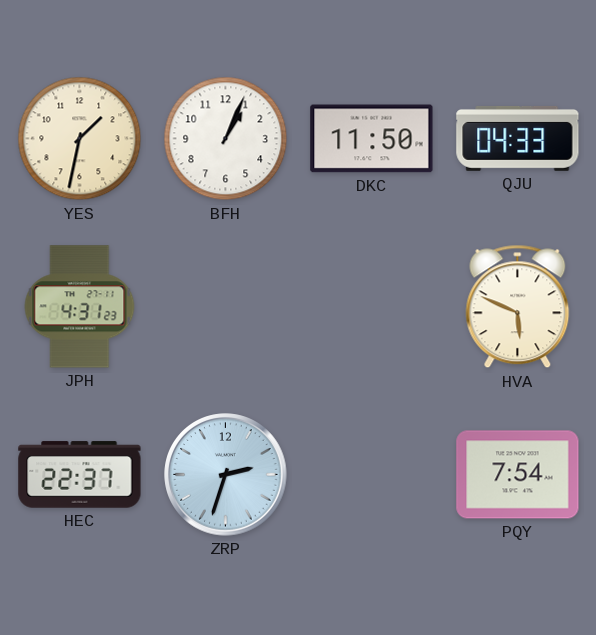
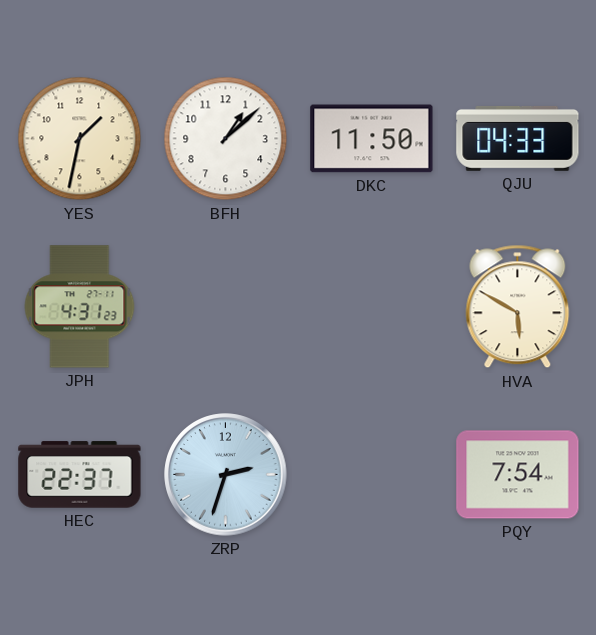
BFH: 1:04 -> 1:08 (226, 139)
HVA: 5:49 -> 5:50 (518, 307)
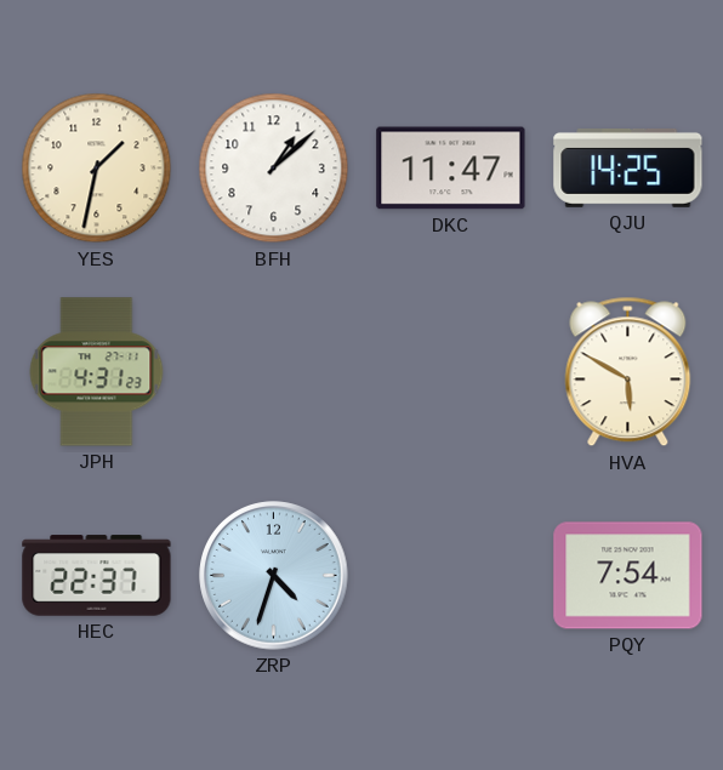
DKC: 11:50 -> 11:47 (451, 169)
QJU: 04:33 -> 14:25 (628, 167)
ZRP: 2:33 -> 4:33 (274, 576)
